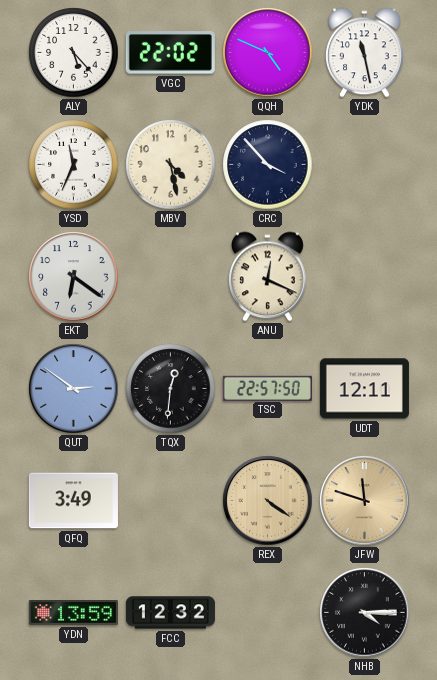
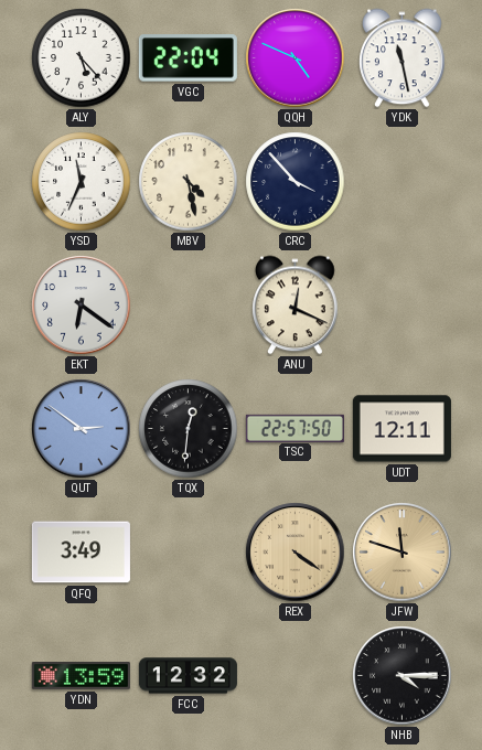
VGC: 22:02 -> 22:04 (188, 58)
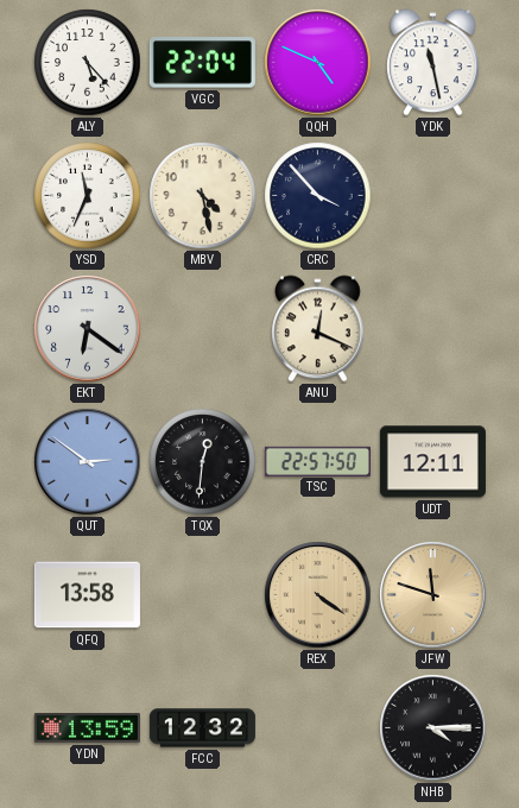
QFQ: 3:49 -> 13:58 (87, 595)
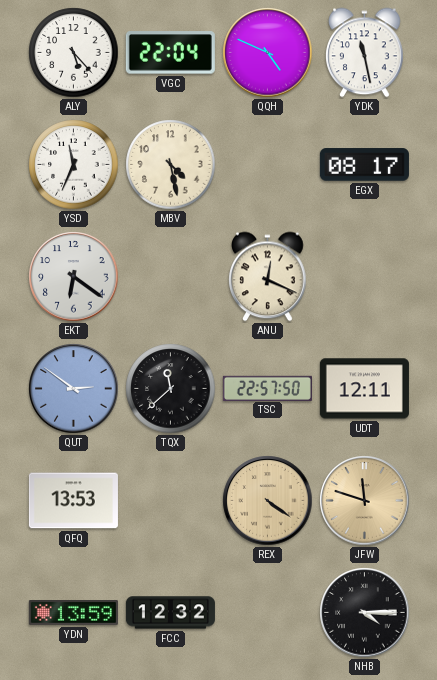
CRC: 3:53 -> none (318, 196)
EGX: none -> 08:17 (364, 165)
TQX: 12:31 -> 11:38 (171, 389)
QFQ: 13:58 -> 13:53 (73, 501)
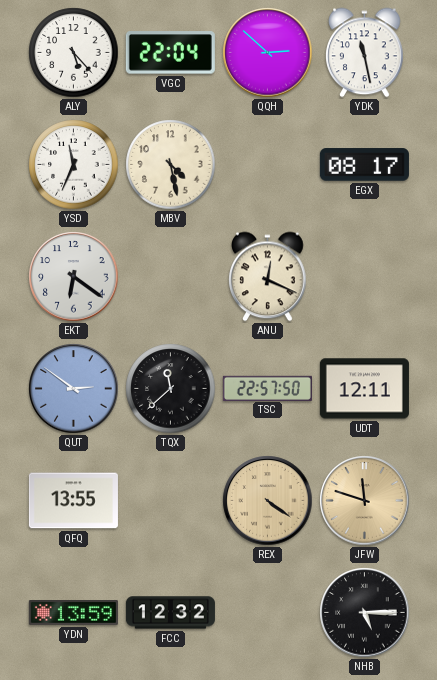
QQH: 4:49 -> 2:52 (268, 53)
QFQ: 13:53 -> 13:55 (73, 501)
NHB: 4:15 -> 5:15 (365, 613)
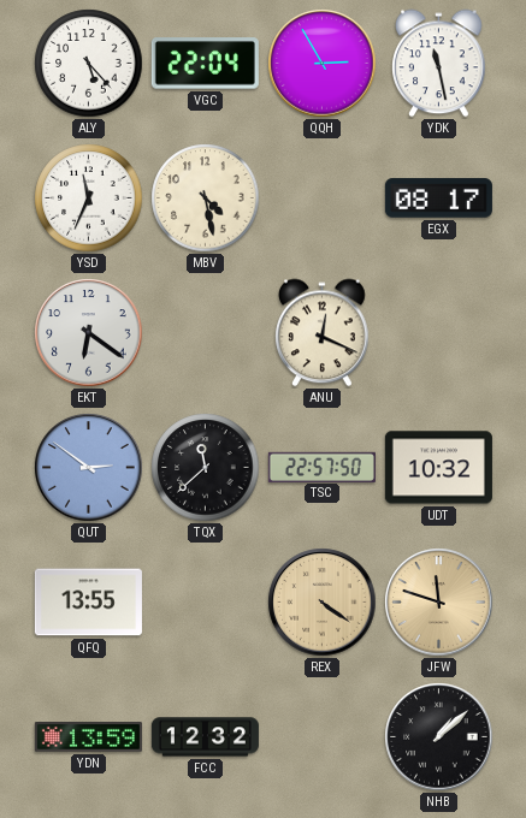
QQH: 2:52 -> 2:55 (323, 64)
UDT: 12:11 -> 10:32 (438, 468)
NHB: 5:15 -> 1:08 (439, 737)
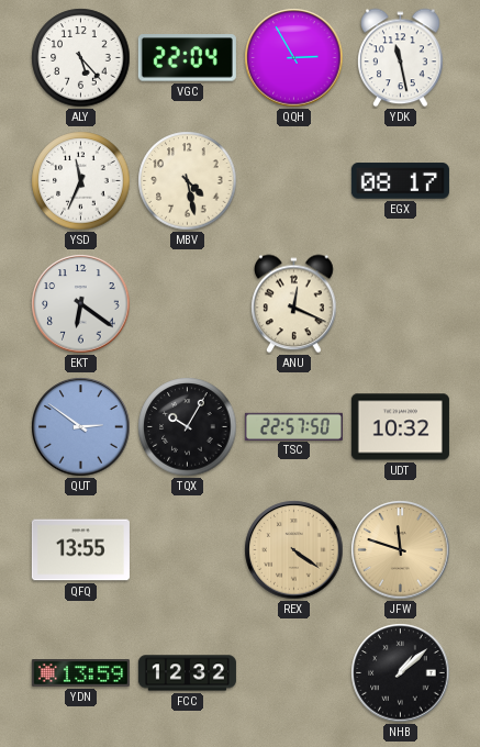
TQX: 11:38 -> 10:05 (188, 427)
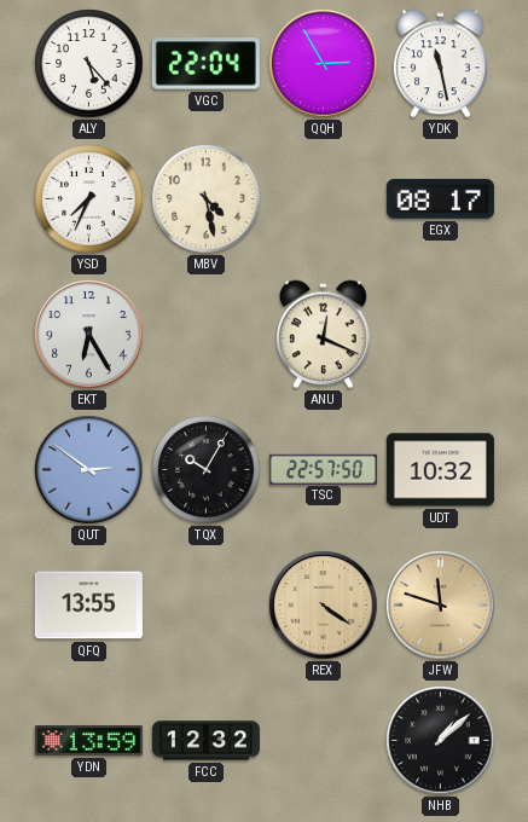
YSD: 11:34 -> 7:34 (89, 199)
EKT: 6:21 -> 6:25 (89, 335)
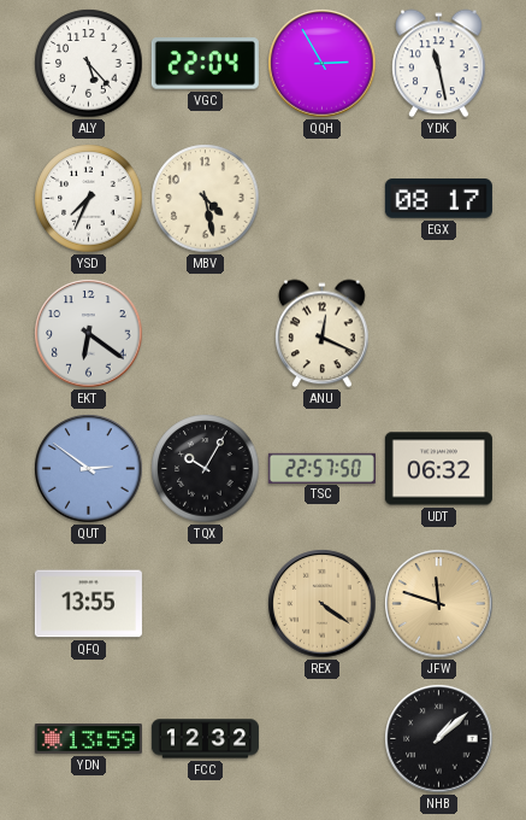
EKT: 6:25 -> 6:21 (89, 334)
UDT: 10:32 -> 06:32 (438, 469)
